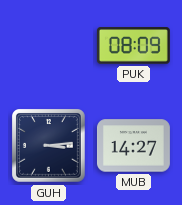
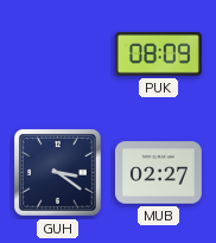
GUH: 3:14 -> 3:21 (58, 173)
MUB: 14:27 -> 02:27 (158, 173)
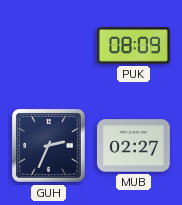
GUH: 3:21 -> 2:34 (49, 146)
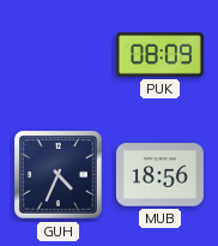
GUH: 2:34 -> 4:34 (59, 175)
MUB: 02:27 -> 18:56 (159, 175)
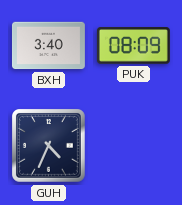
BXH: none -> 3:40 (48, 46)
MUB: 18:56 -> none (159, 175)
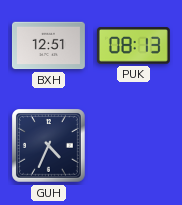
BXH: 3:40 -> 12:51 (48, 46)
PUK: 08:09 -> 08:13 (133, 46)
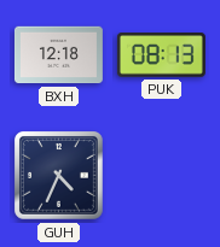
BXH: 12:51 -> 12:18 (58, 55)
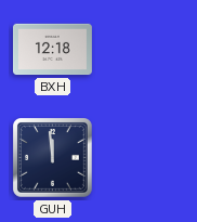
PUK: 08:13 -> none (161, 55)
GUH: 4:34 -> 11:59 (53, 158)
